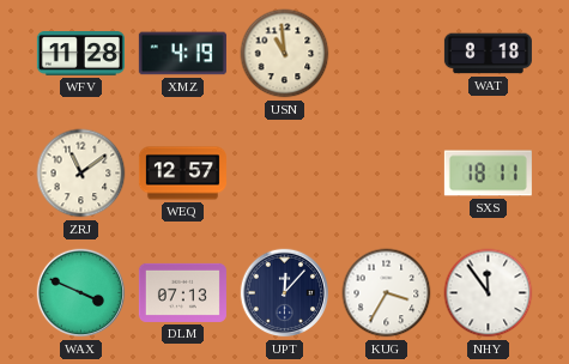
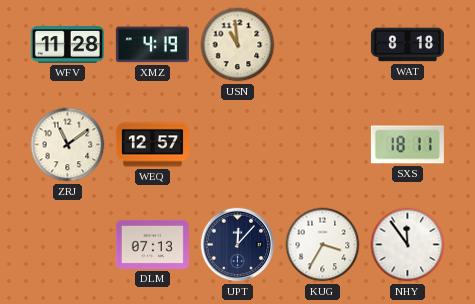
WAX: 3:49 -> none (81, 293)
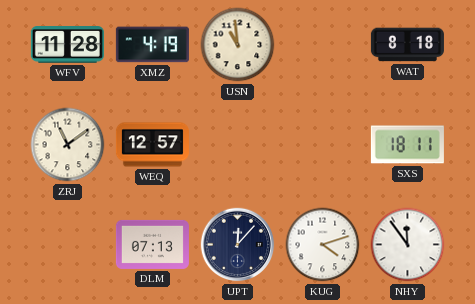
KUG: 3:35 -> 4:12 (323, 245)
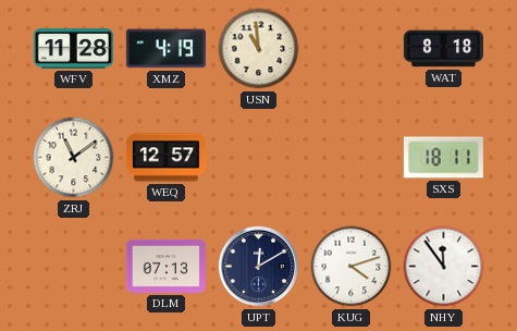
UPT: 12:07 -> 12:10 (259, 267)
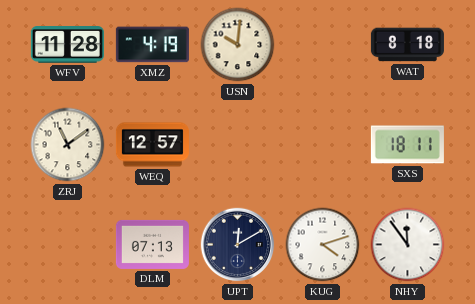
USN: 10:59 -> 10:01 (238, 45)
